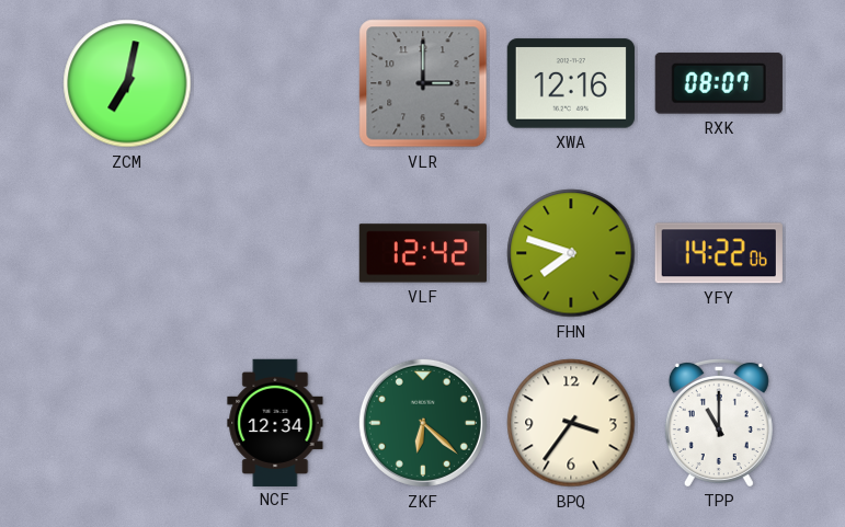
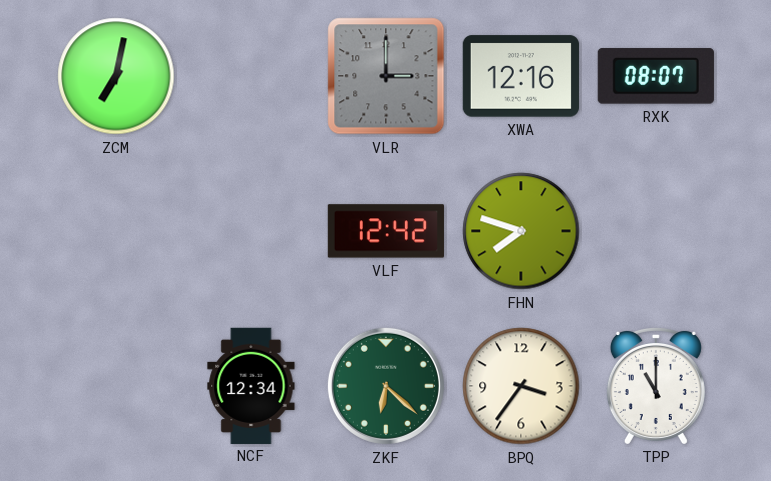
YFY: 14:22 -> none (719, 253)
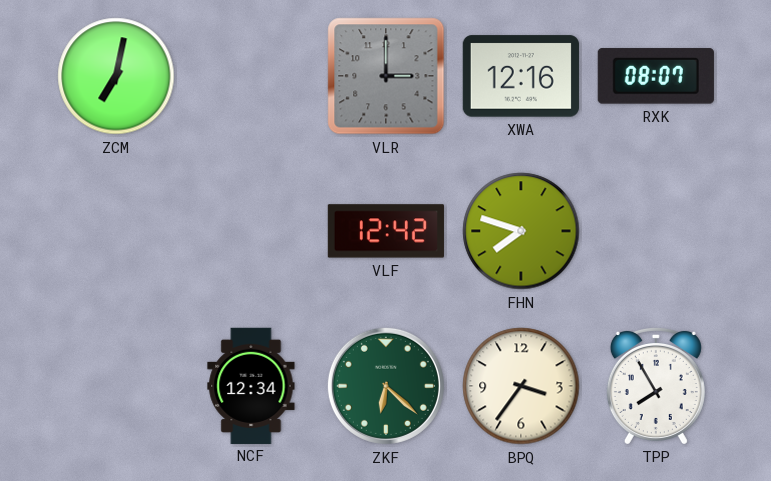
TPP: 11:00 -> 7:55 (656, 385)
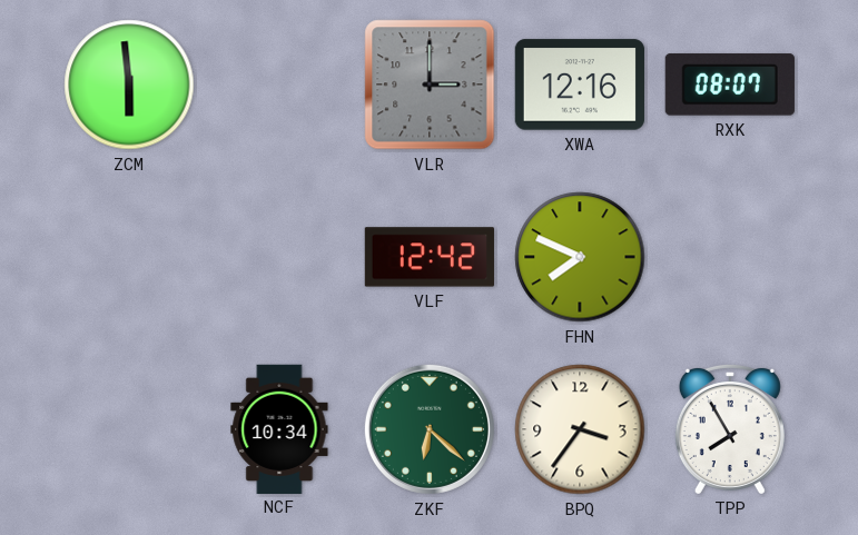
ZCM: 7:02 -> 5:59 (129, 85)
FHN: 7:48 -> 7:49 (580, 257)
NCF: 12:34 -> 10:34 (279, 428)
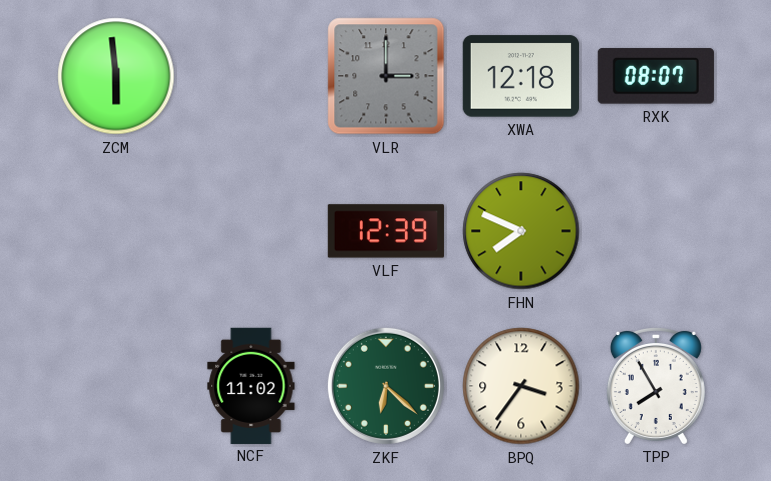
XWA: 12:16 -> 12:18 (521, 76)
VLF: 12:42 -> 12:39 (386, 231)
NCF: 10:34 -> 11:02 (251, 385)
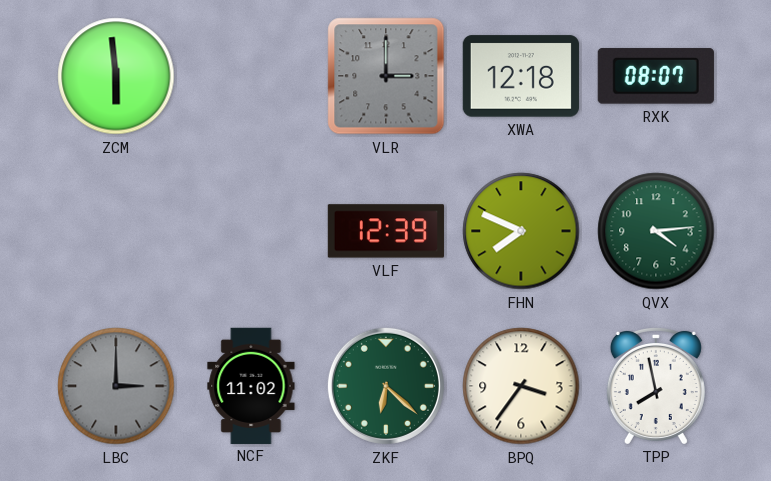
QVX: none -> 4:14 (656, 231)
LBC: none -> 3:00 (116, 386)
TPP: 7:55 -> 7:58 (656, 385)
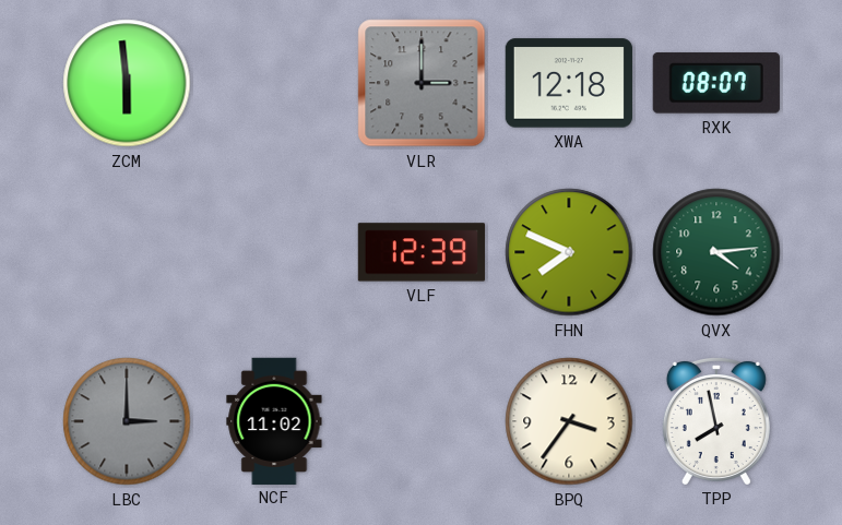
ZKF: 6:22 -> none (386, 386)
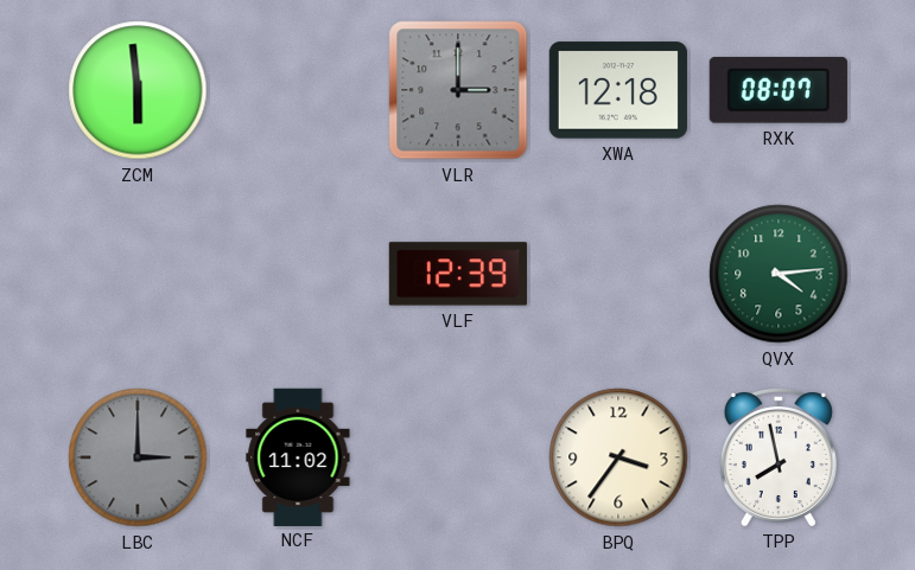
FHN: 7:49 -> none (569, 252)
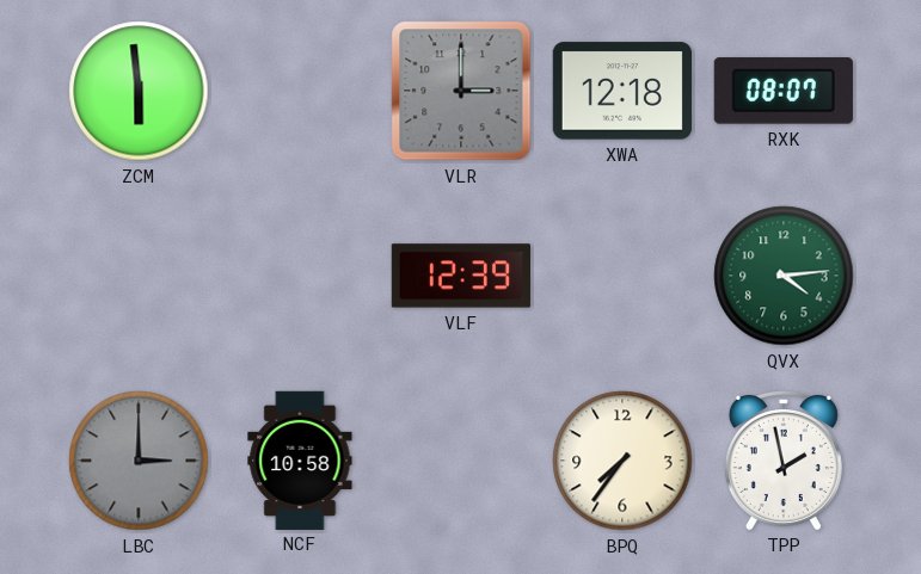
NCF: 11:02 -> 10:58 (300, 459)
BPQ: 3:36 -> 7:36 (622, 461)
TPP: 7:58 -> 1:58 (784, 459)
